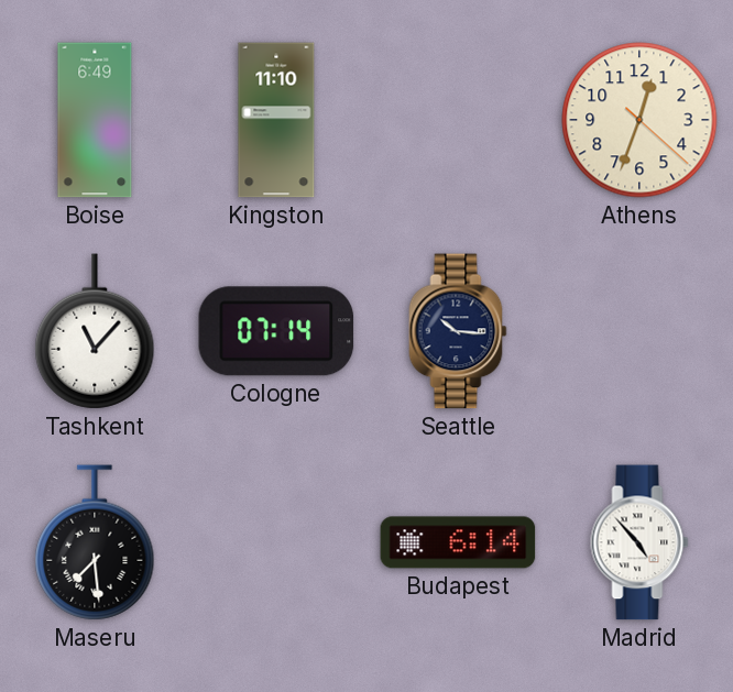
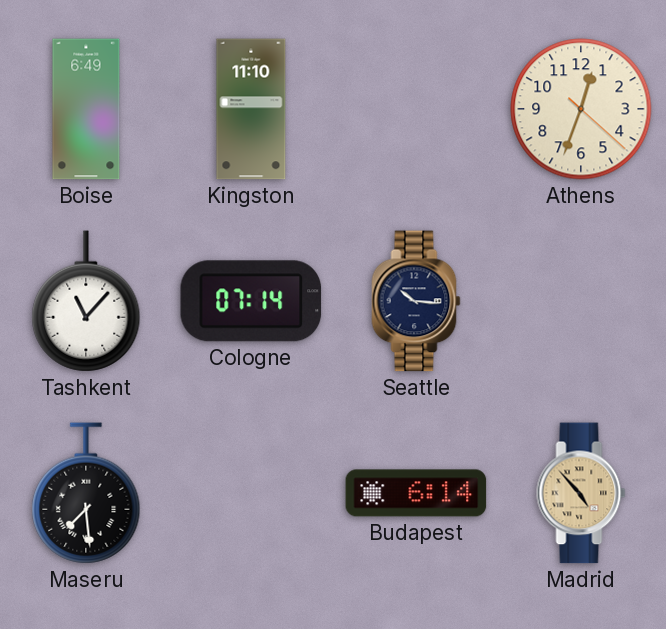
Madrid dial: white -> champagne (581, 493)
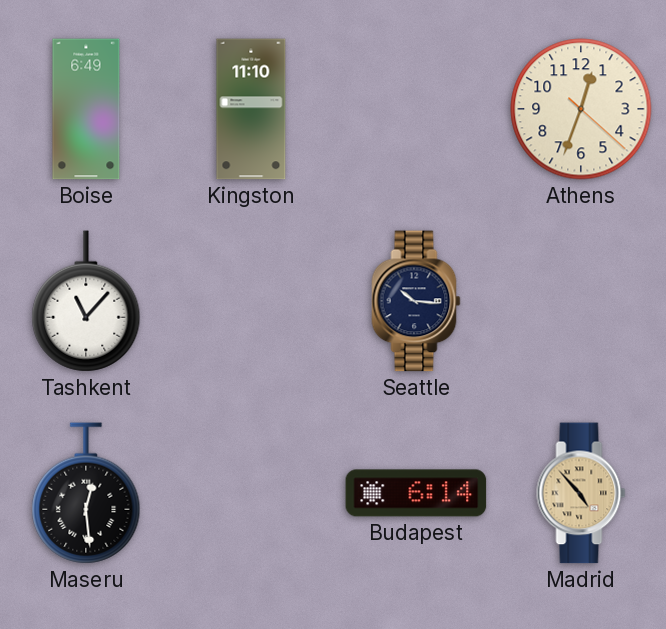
Cologne: 07:14 -> none (251, 301)
Maseru: 7:29 -> 12:29 (86, 493)
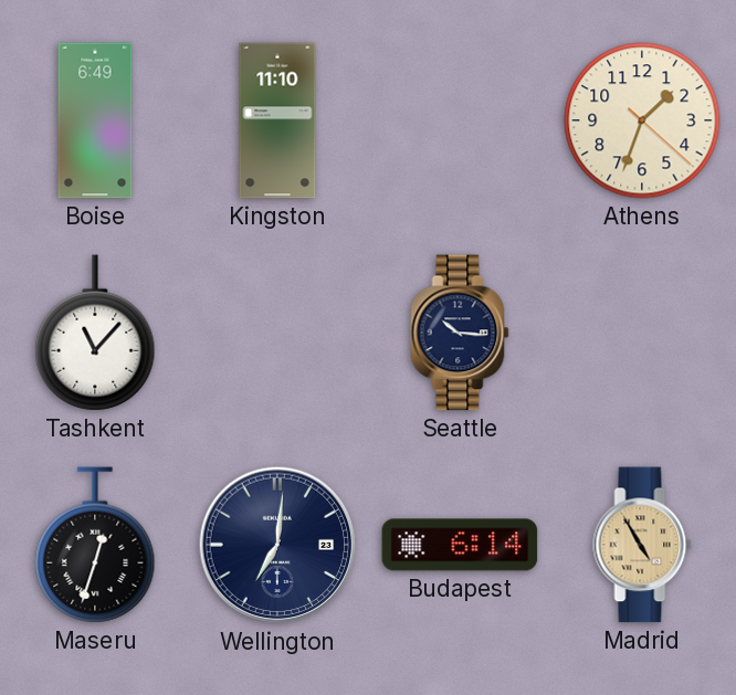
Athens: 12:33 -> 1:33 (642, 120)
Maseru: 12:29 -> 12:33 (95, 545)
Wellington: none -> 7:01 (277, 545)
Madrid: 4:53 -> 4:55 (642, 545)
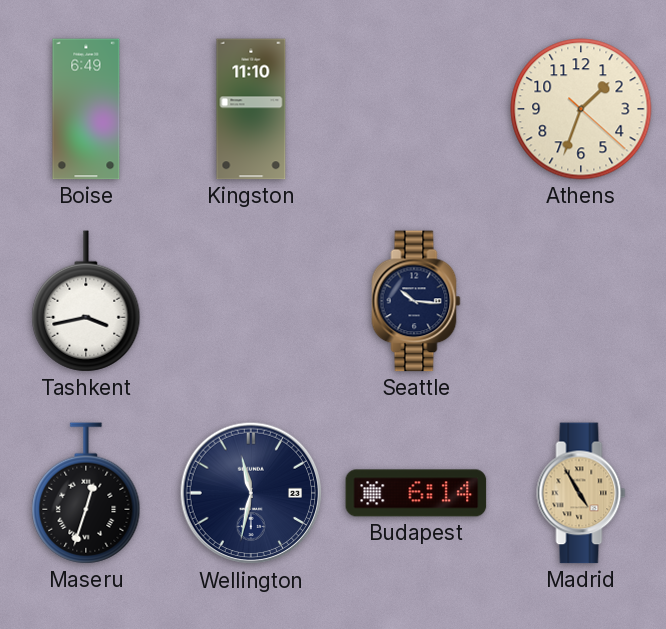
Tashkent: 11:07 -> 3:43 (86, 301)
Wellington: 7:01 -> 11:32 (251, 493)
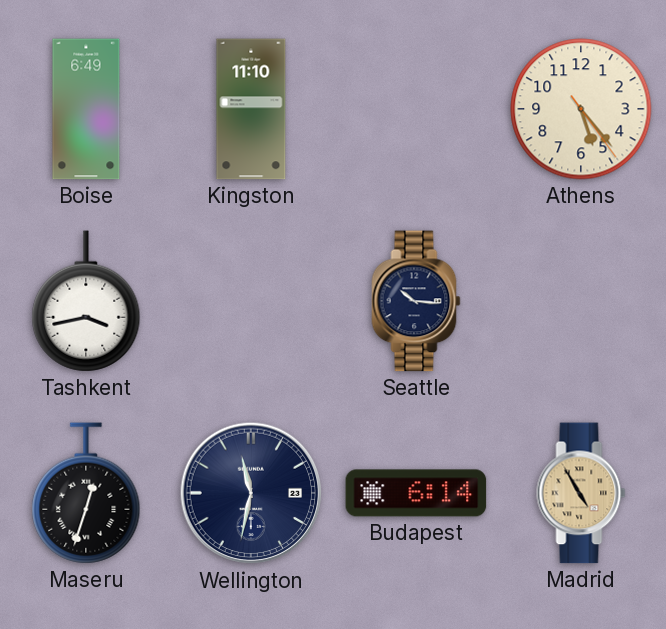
Athens: 1:33 -> 5:23 (581, 109)
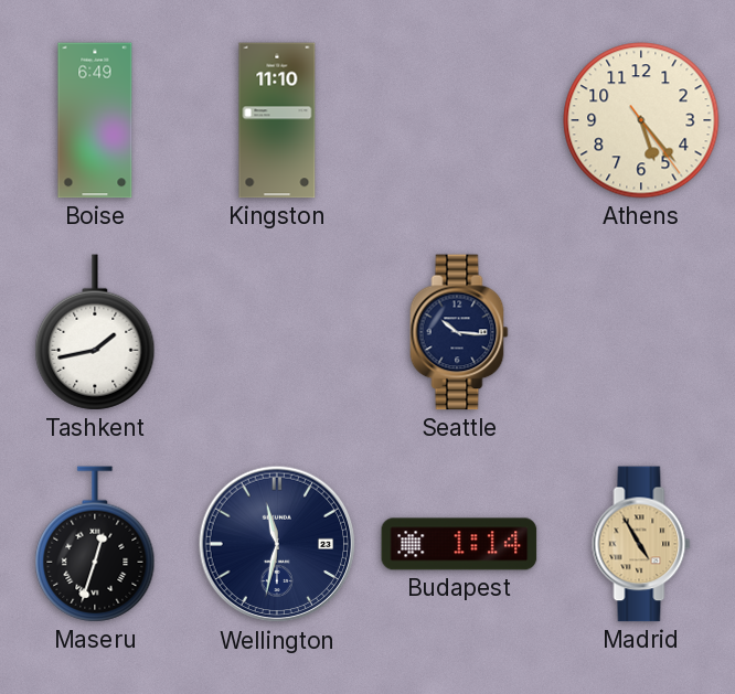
Tashkent: 3:43 -> 1:43 (95, 332)
Budapest: 6:14 -> 1:14 (459, 544)
